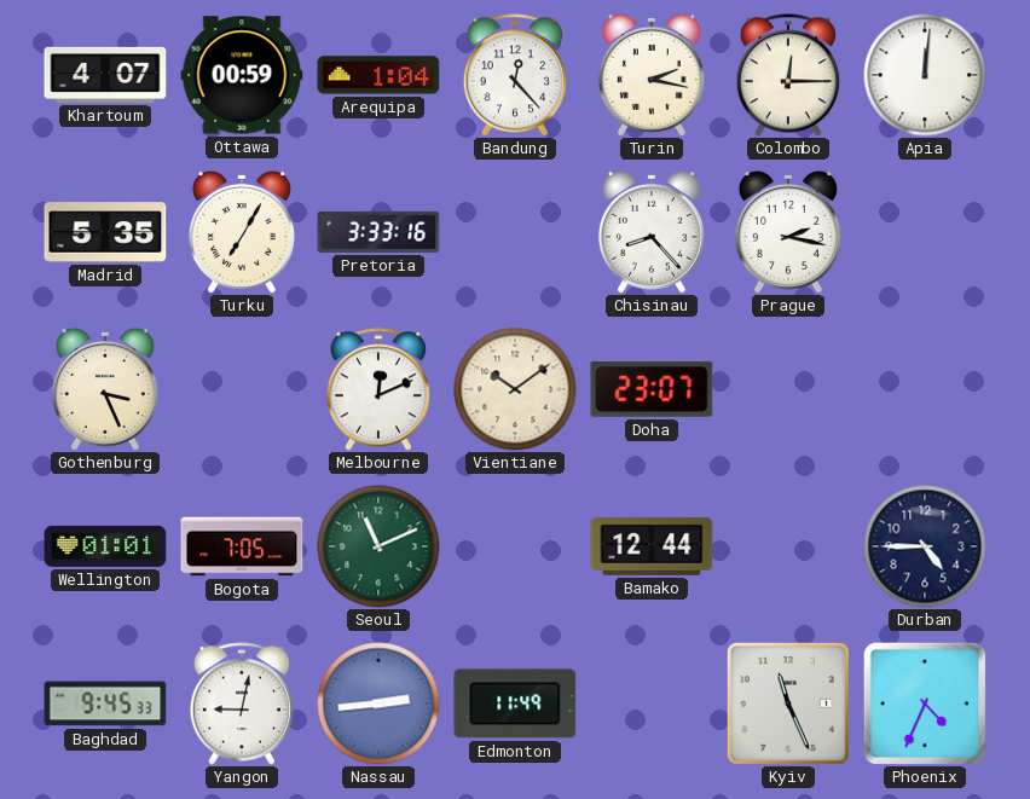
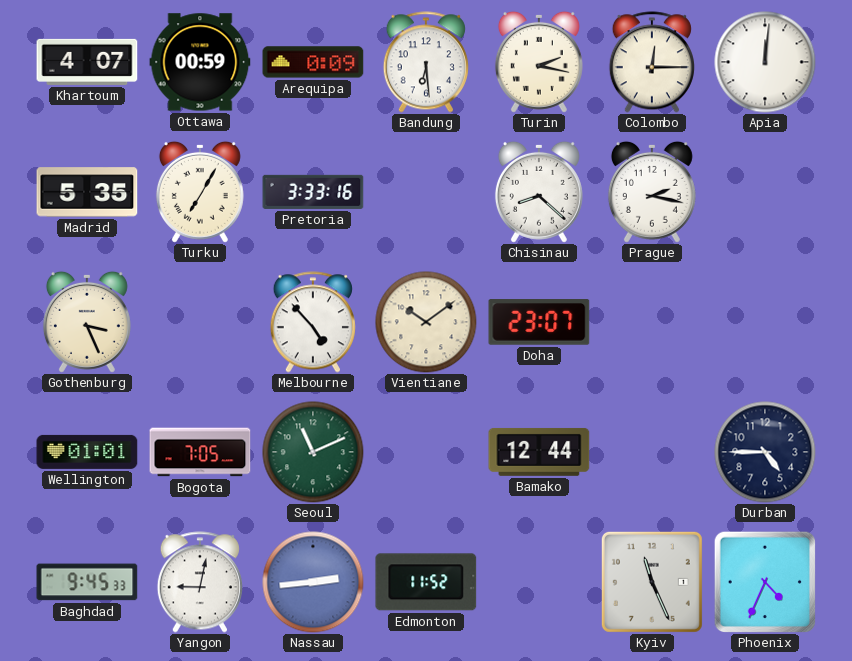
Arequipa: 1:04 -> 0:09 (313, 62)
Bandung: 12:23 -> 6:29 (426, 62)
Chisinau: 8:23 -> 8:22 (539, 192)
Melbourne: 12:11 -> 4:53 (313, 322)
Edmonton: 11:49 -> 11:52 (426, 582)
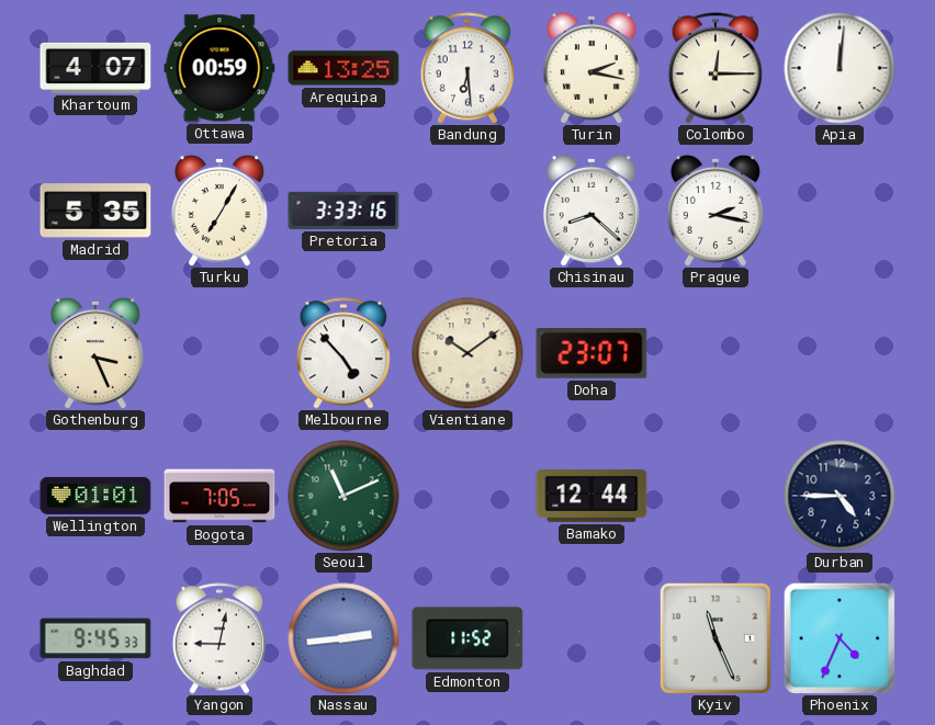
Arequipa: 0:09 -> 13:25 (343, 68)
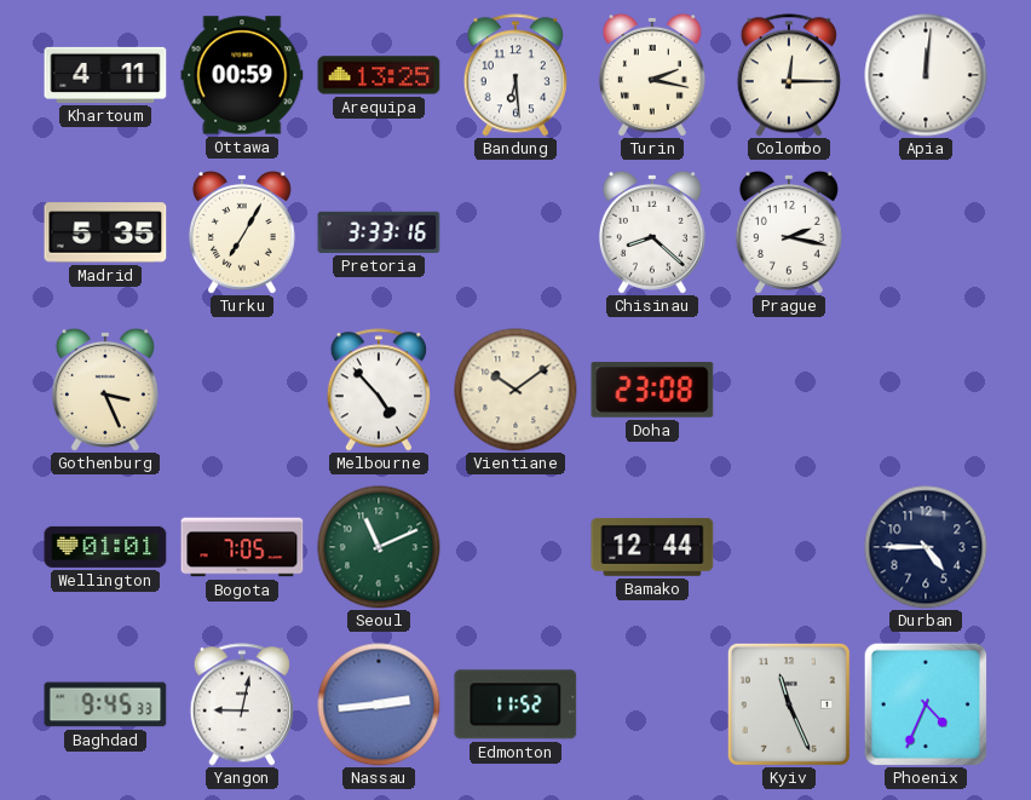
Khartoum: 4:07 -> 4:11 (105, 75)
Doha: 23:07 -> 23:08 (652, 390)
